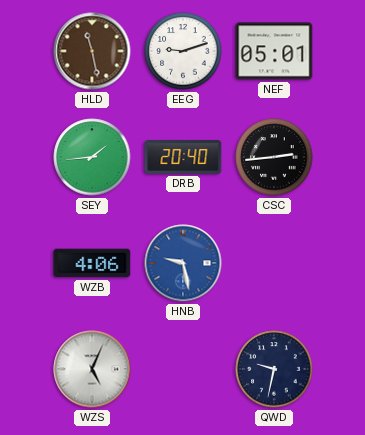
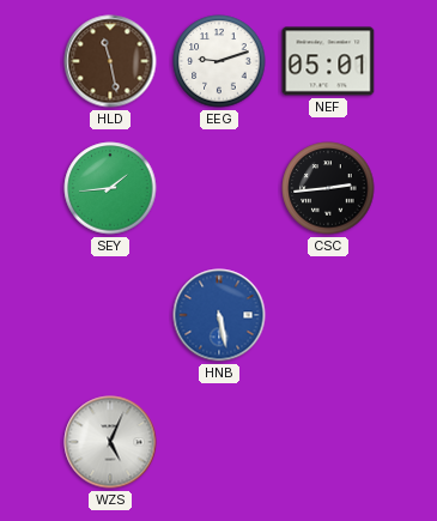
DRB: 20:40 -> none (183, 157)
WZB: 4:06 -> none (92, 263)
HNB: 9:28 -> 5:28 (219, 315)
QWD: 9:32 -> none (274, 369)
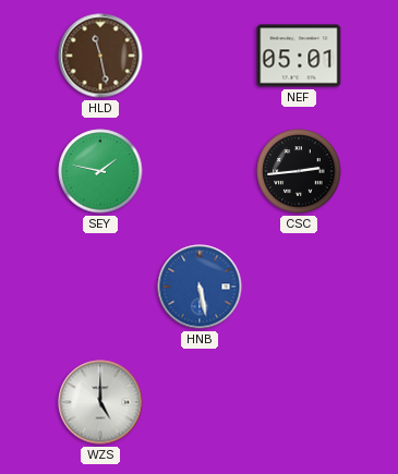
EEG: 9:12 -> none (219, 61)
SEY: 1:44 -> 1:47 (100, 171)
WZS: 5:04 -> 5:00 (100, 402)
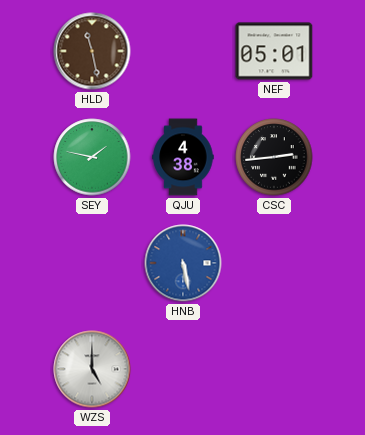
QJU: none -> 4:38 (183, 157)
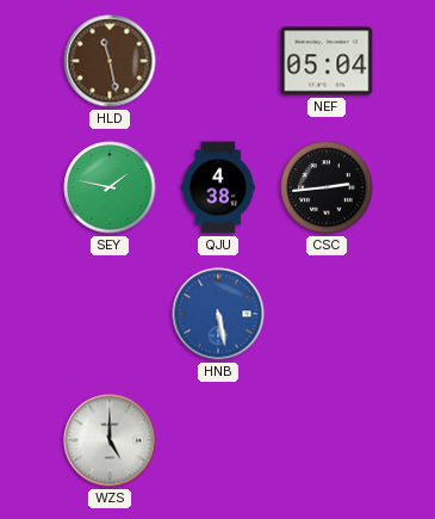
NEF: 05:01 -> 05:04 (327, 61)
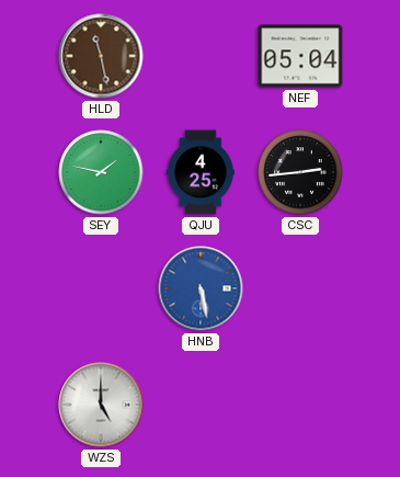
QJU: 4:38 -> 4:25 (201, 172)
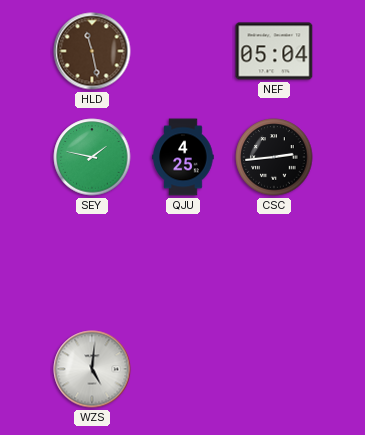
HNB: 5:28 -> none (201, 288)
WZS: 5:00 -> 5:01 (92, 369)
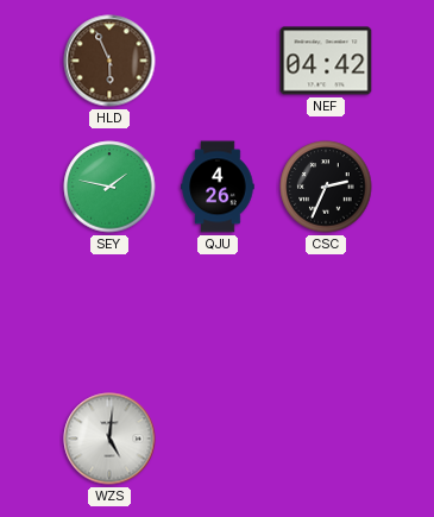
HLD: 11:28 -> 5:56 (109, 61)
NEF: 05:04 -> 04:42 (326, 61)
QJU: 4:25 -> 4:26 (218, 187)
CSC: 2:44 -> 2:34 (326, 187)
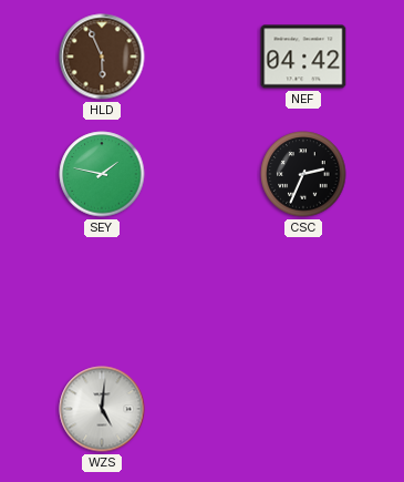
QJU: 4:26 -> none (218, 187)
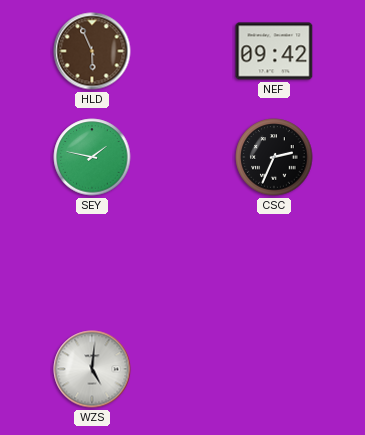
NEF: 04:42 -> 09:42 (274, 51)
